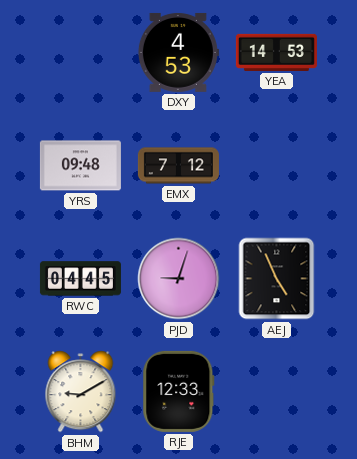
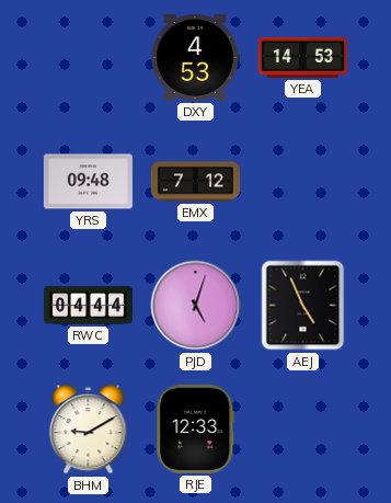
RWC: 04:45 -> 04:44 (88, 306)
PJD: 9:03 -> 5:03 (196, 306)
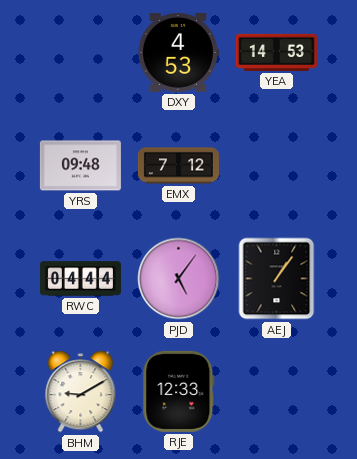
PJD: 5:03 -> 5:06 (179, 279)
AEJ: 4:56 -> 1:06 (277, 279)
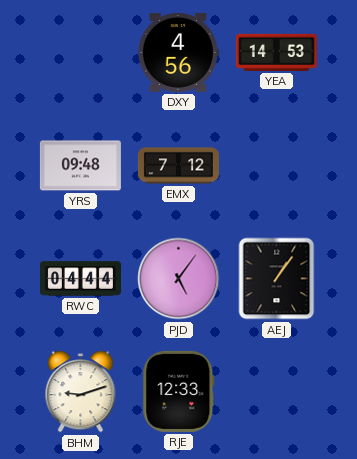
DXY: 4:53 -> 4:56 (178, 52)
BHM: 9:10 -> 9:12 (81, 392)
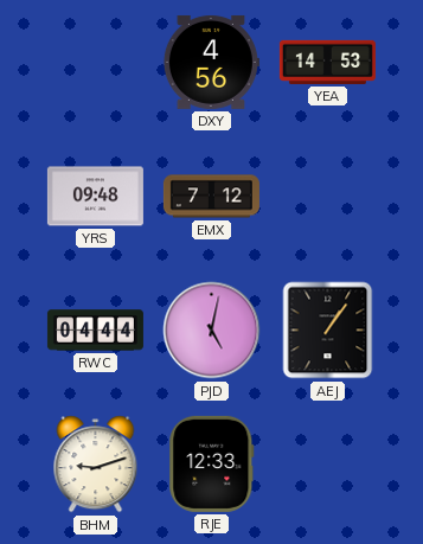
PJD: 5:06 -> 5:02 (212, 331)
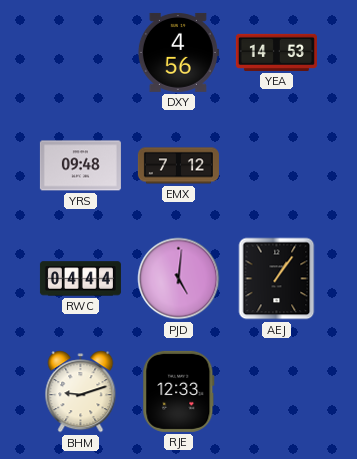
PJD: 5:02 -> 5:01 (179, 279)
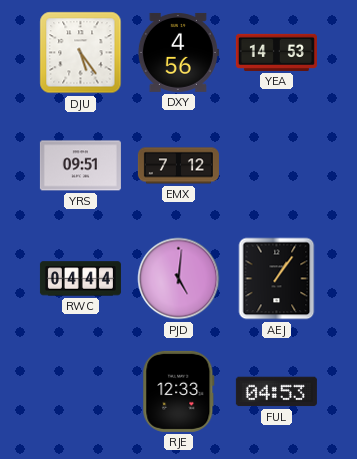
DJU: none -> 5:24 (81, 53)
YRS: 09:48 -> 09:51 (80, 166)
BHM: 9:12 -> none (81, 392)
FUL: none -> 04:53 (276, 392)
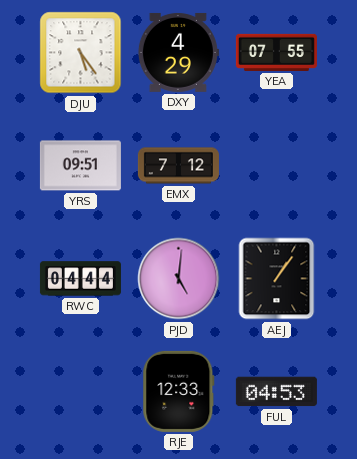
DXY: 4:56 -> 4:29 (178, 52)
YEA: 14:53 -> 07:55 (276, 52)
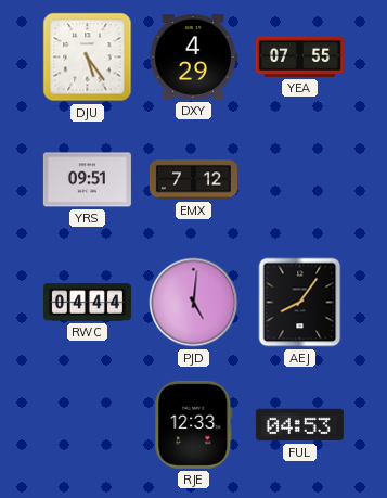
AEJ: 1:06 -> 8:06 (300, 303)
